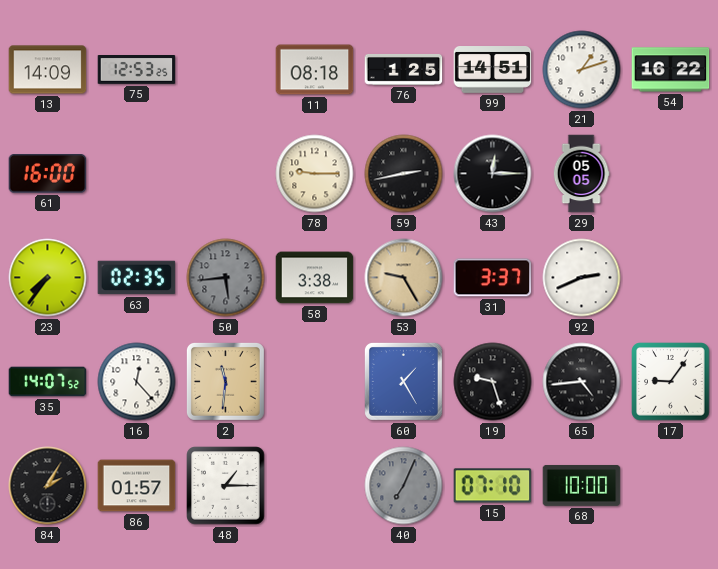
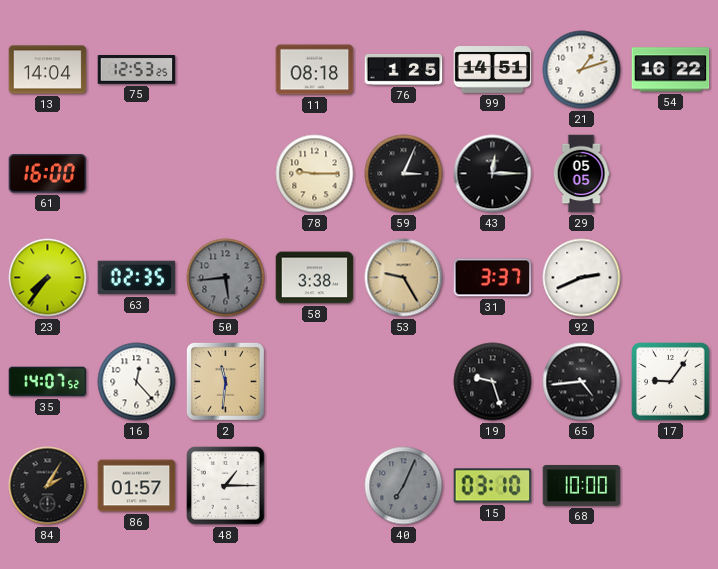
13: 14:09 -> 14:04 (48, 70)
59: 2:43 -> 3:04 (404, 174)
60: 1:25 -> none (403, 381)
15: 07:10 -> 03:10 (493, 486)
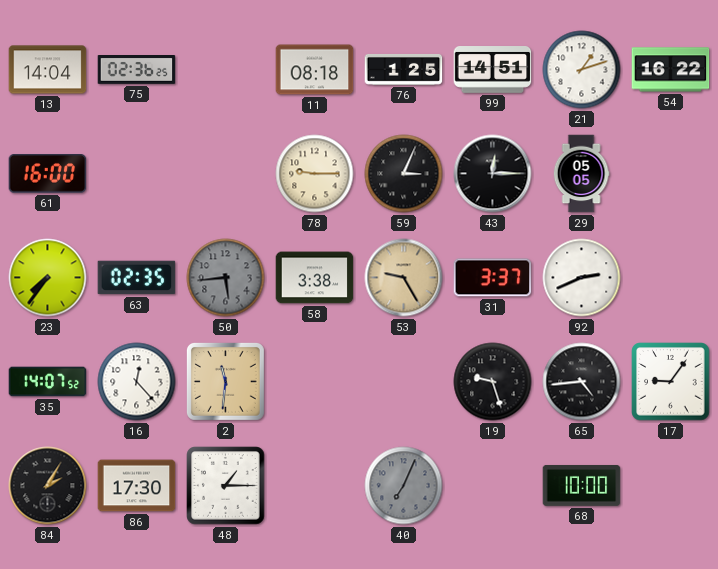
75: 12:53 -> 02:36 (137, 70)
86: 01:57 -> 17:30 (137, 486)
15: 03:10 -> none (493, 486)
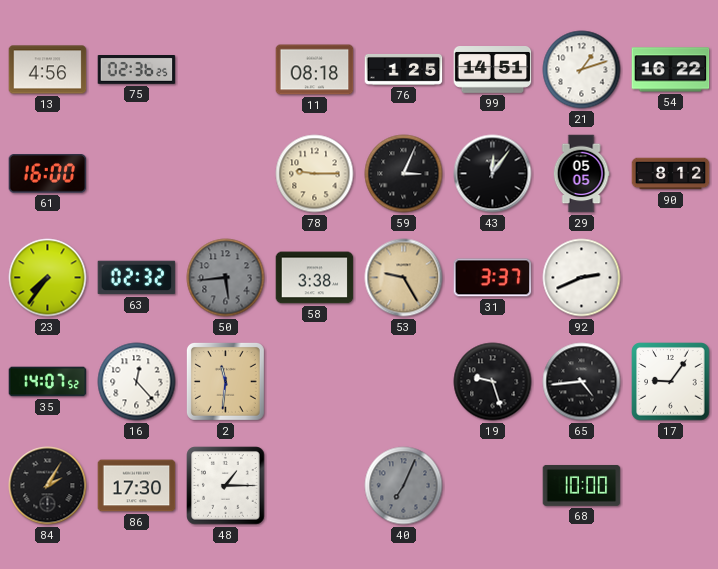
13: 14:04 -> 4:56 (48, 70)
43: 12:15 -> 12:06 (493, 174)
90: none -> 8:12 (671, 174)
63: 02:35 -> 02:32 (137, 278)
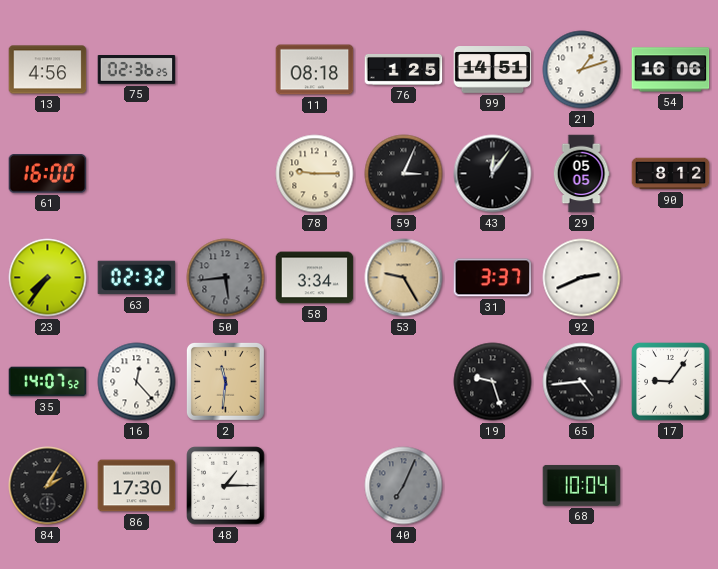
54: 16:22 -> 16:06 (671, 70)
58: 3:38 -> 3:34 (315, 278)
68: 10:00 -> 10:04 (582, 486)
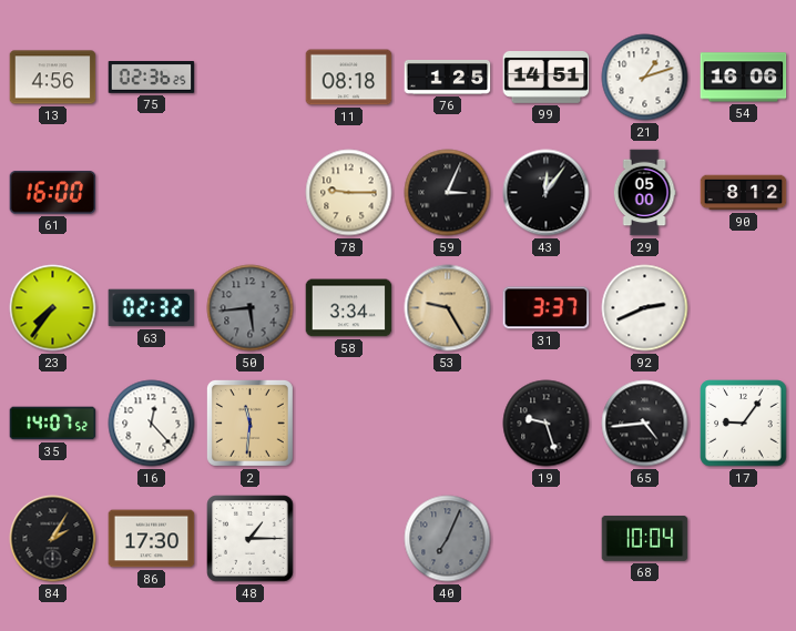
29: 05:05 -> 05:00 (644, 193)
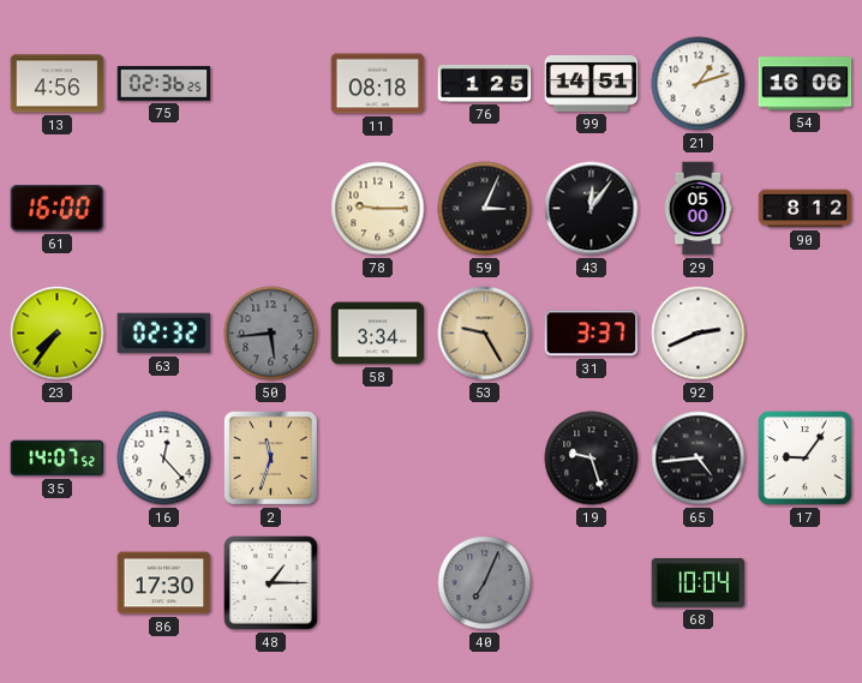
2: 11:31 -> 11:33 (270, 457)
84: 2:05 -> none (53, 539)
